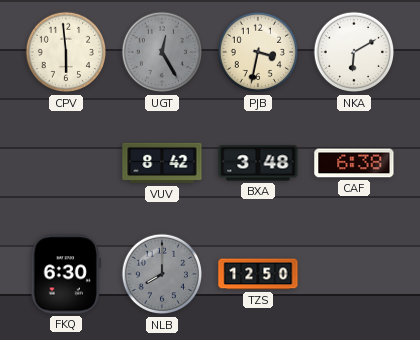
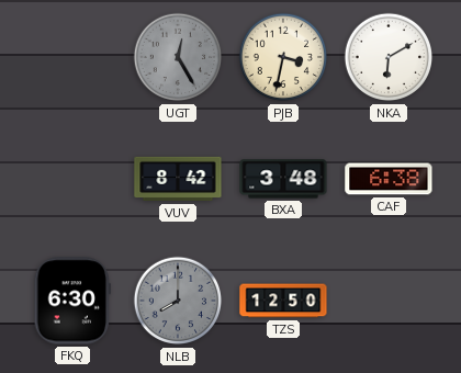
CPV: 5:59 -> none (66, 52)
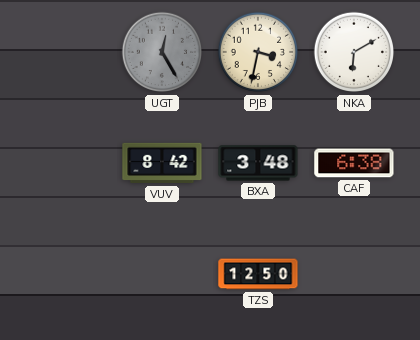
FKQ: 6:30 -> none (71, 301)
NLB: 8:00 -> none (178, 301)
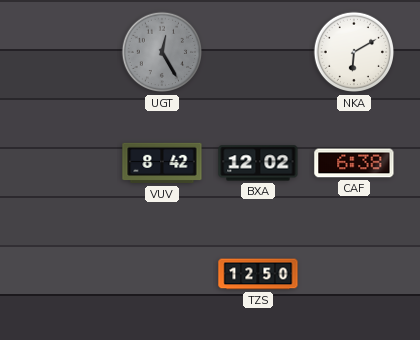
PJB: 3:32 -> none (258, 52)
BXA: 3:48 -> 12:02 (258, 163)
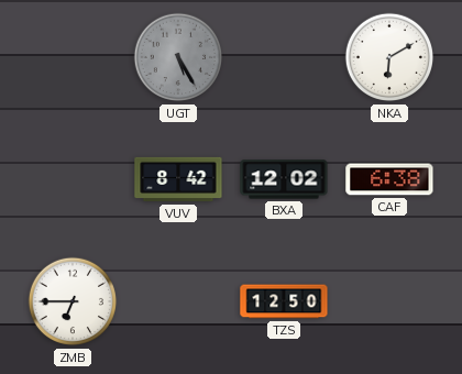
UGT: 12:25 -> 5:25 (178, 57)
ZMB: none -> 6:45 (73, 301)
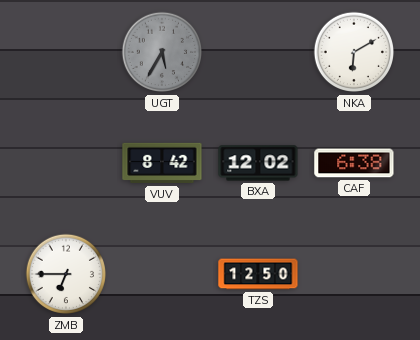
UGT: 5:25 -> 5:35 (162, 52)
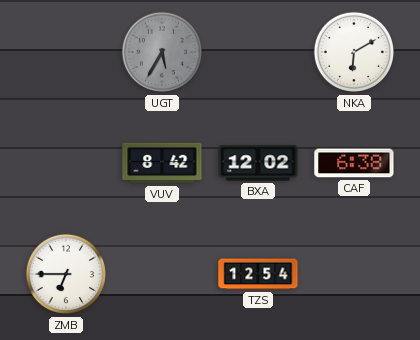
TZS: 12:50 -> 12:54 (258, 274)
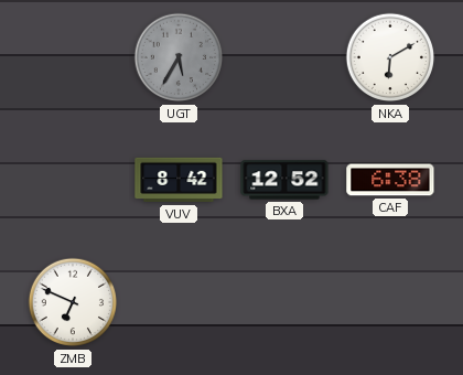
BXA: 12:02 -> 12:52 (284, 180)
ZMB: 6:45 -> 6:49 (73, 302)
TZS: 12:54 -> none (258, 274)
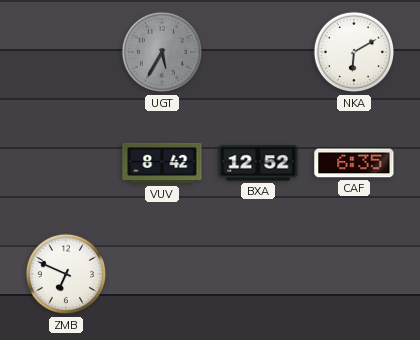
CAF: 6:38 -> 6:35 (354, 163)
